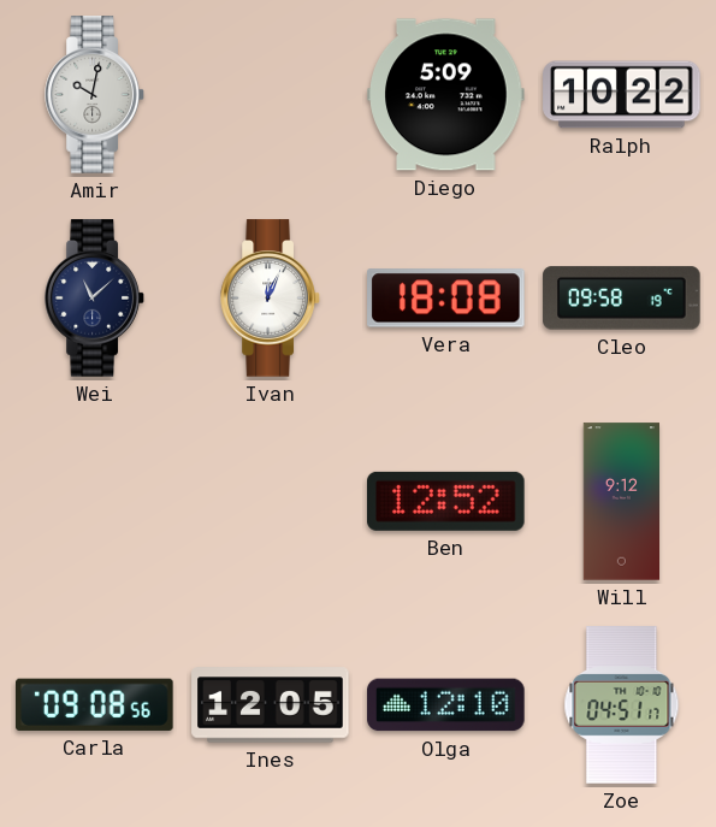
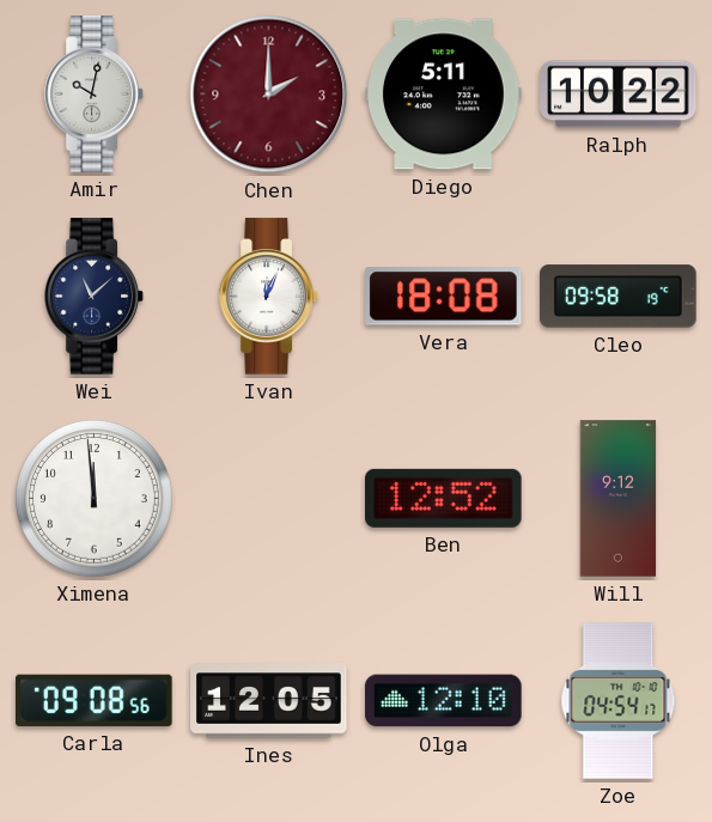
Chen: none -> 2:00 (269, 95)
Diego: 5:09 -> 5:11 (444, 95)
Ximena: none -> 11:59 (95, 499)
Zoe: 04:51 -> 04:54 (619, 701)
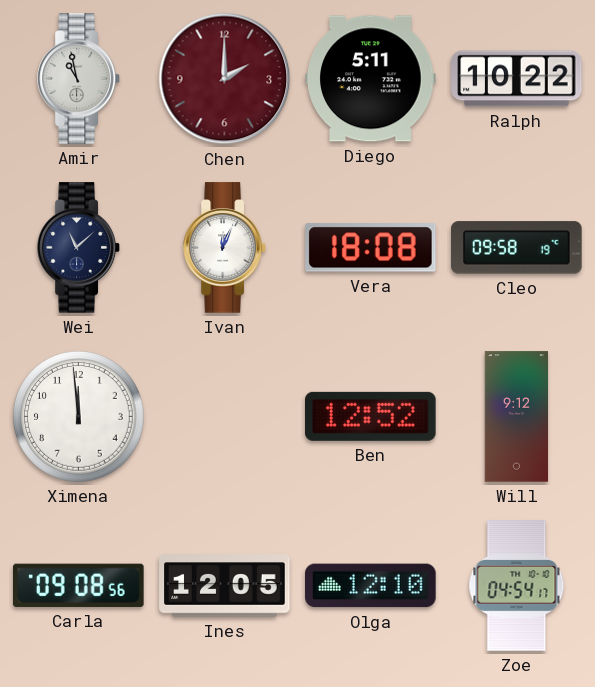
Amir: 10:02 -> 10:58 (79, 79)
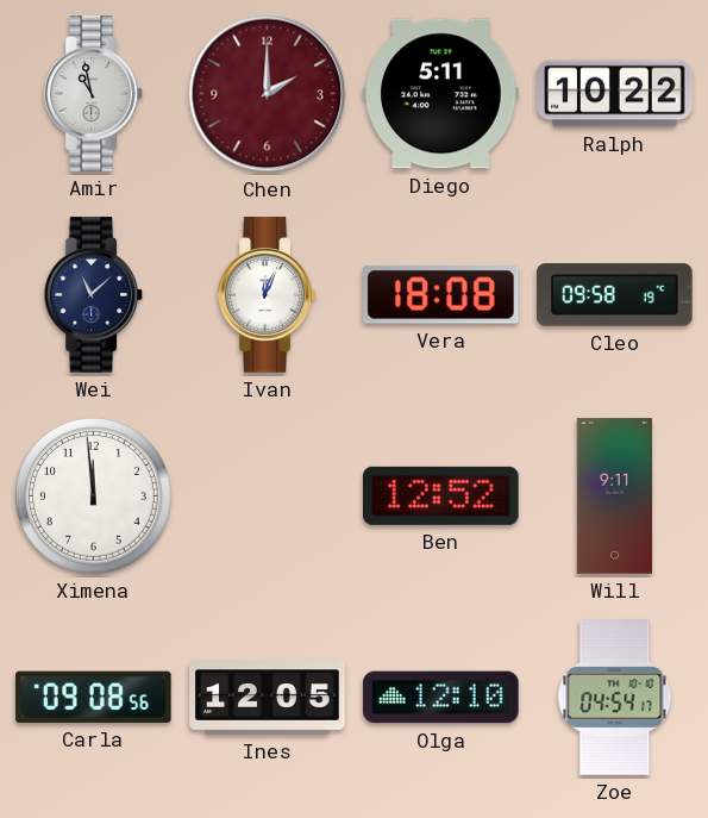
Will: 9:12 -> 9:11 (614, 497)
